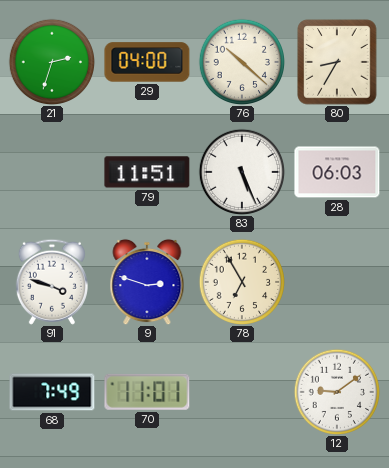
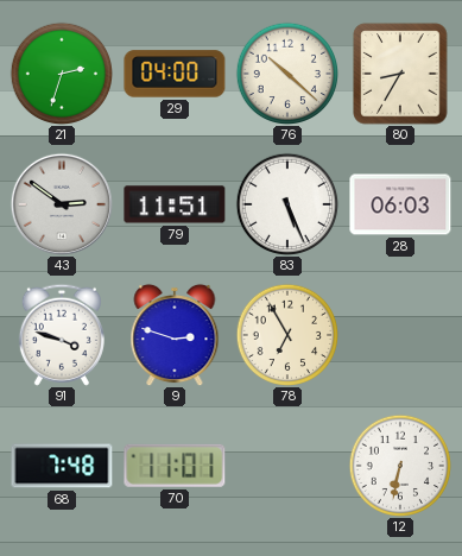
43: none -> 2:51 (62, 204)
68: 7:49 -> 7:48 (62, 466)
12: 9:09 -> 6:32 (400, 466)
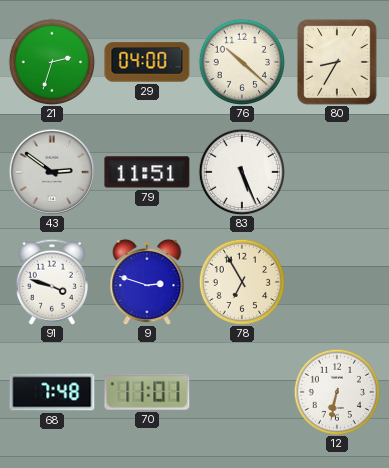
28: 06:03 -> none (400, 204)
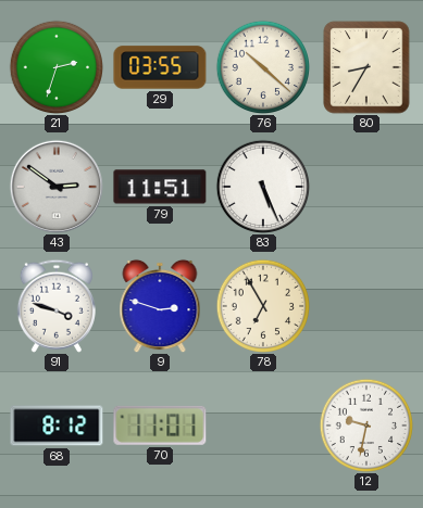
29: 04:00 -> 03:55 (160, 67)
68: 7:48 -> 8:12 (57, 426)
12: 6:32 -> 9:32 (366, 426)
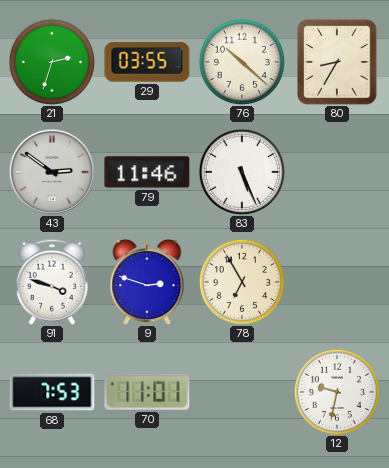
79: 11:51 -> 11:46 (147, 172)
68: 8:12 -> 7:53 (52, 392)
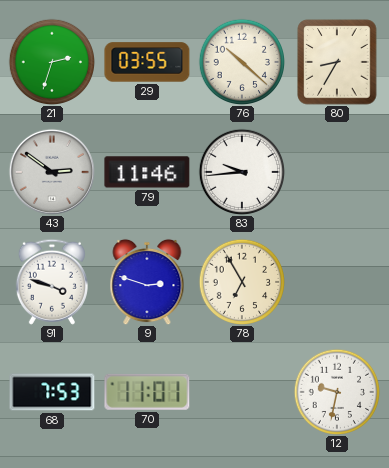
83: 5:26 -> 9:44 (242, 172)
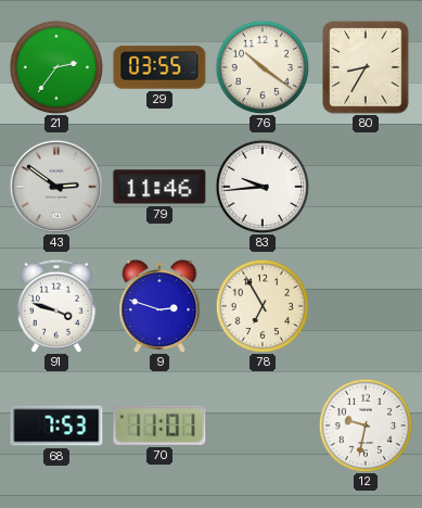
21: 2:33 -> 2:36 (56, 67)
76: 10:22 -> 10:21 (263, 67)
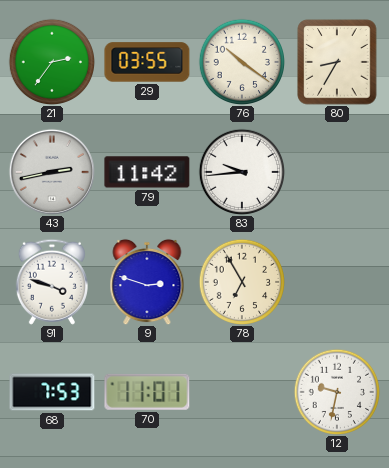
43: 2:51 -> 2:43 (52, 172)
79: 11:46 -> 11:42 (147, 172)
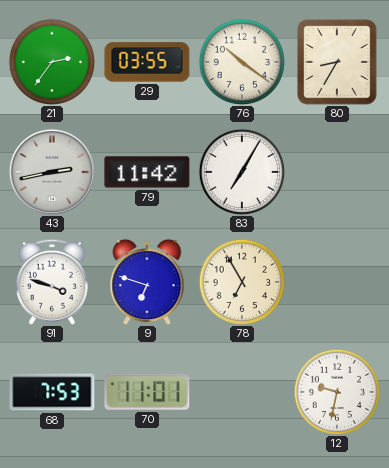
83: 9:44 -> 7:05 (242, 172)
9: 2:48 -> 6:48 (147, 282)
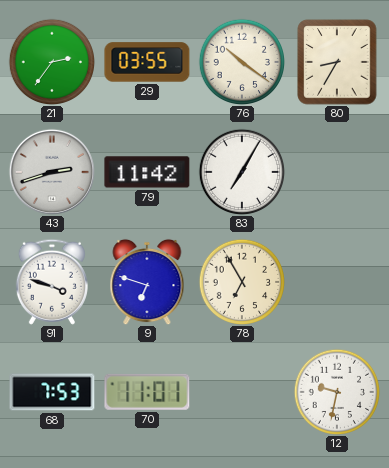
43: 2:43 -> 2:42 (52, 172)
